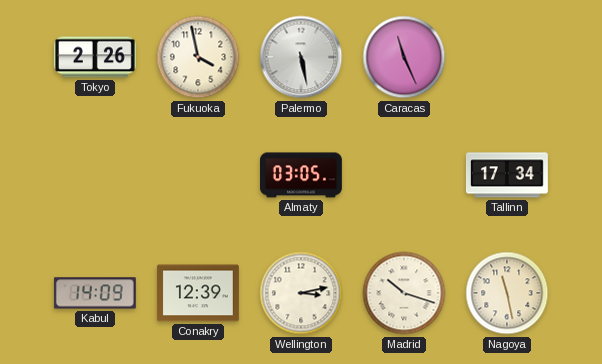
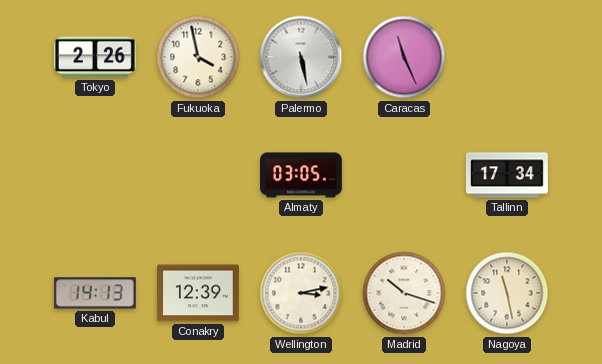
Kabul: 14:09 -> 14:13 (95, 293)
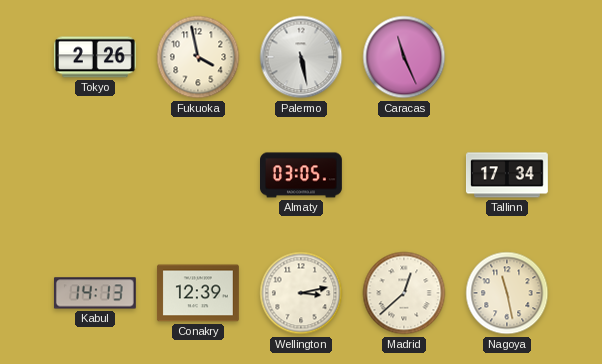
Madrid: 10:18 -> 12:38 (404, 293)
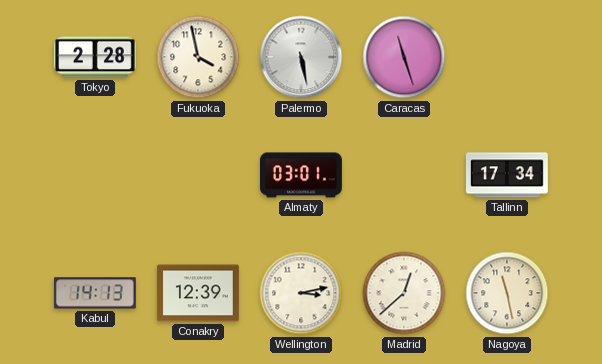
Tokyo: 2:26 -> 2:28 (95, 57)
Caracas: 11:26 -> 11:27 (404, 57)
Almaty: 03:05 -> 03:01 (302, 175)
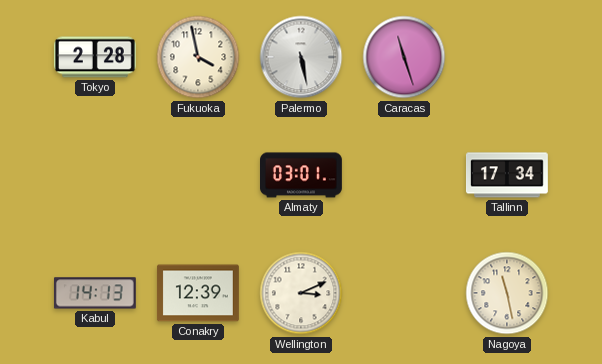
Wellington: 3:13 -> 3:11 (301, 293)
Madrid: 12:38 -> none (404, 293)
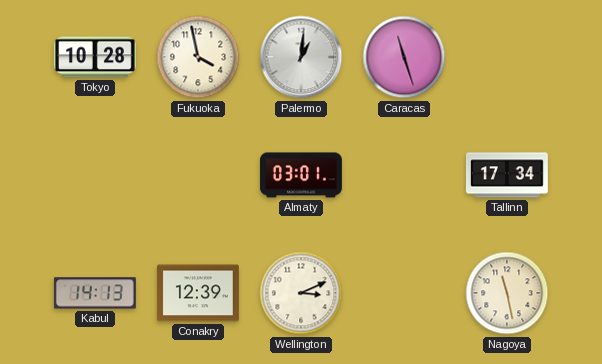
Tokyo: 2:28 -> 10:28 (95, 57)
Palermo: 5:28 -> 1:01 (301, 57)
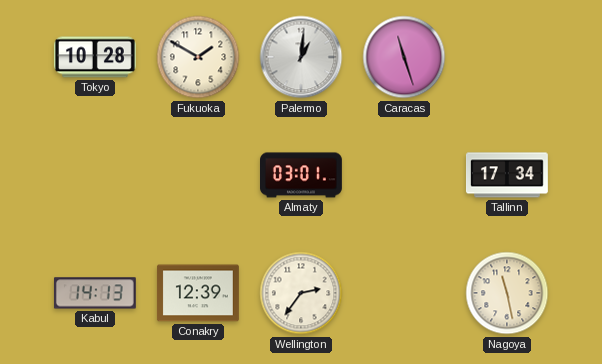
Fukuoka: 3:58 -> 1:50 (198, 57)
Wellington: 3:11 -> 2:36 (301, 293)
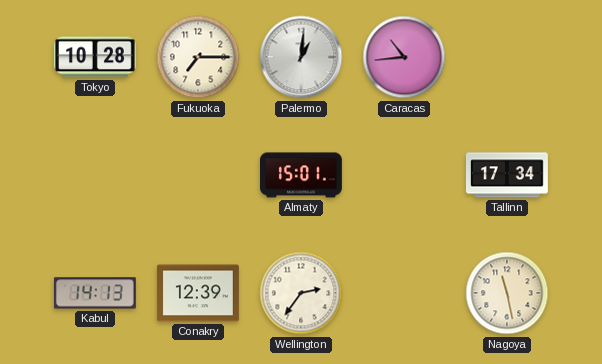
Fukuoka: 1:50 -> 7:15 (198, 57)
Caracas: 11:27 -> 10:44 (404, 57)
Almaty: 03:01 -> 15:01 (302, 175)
